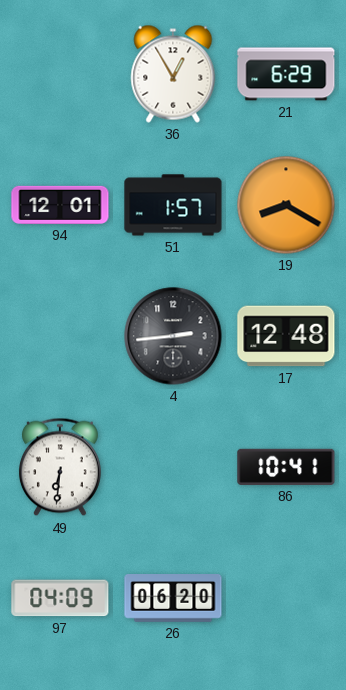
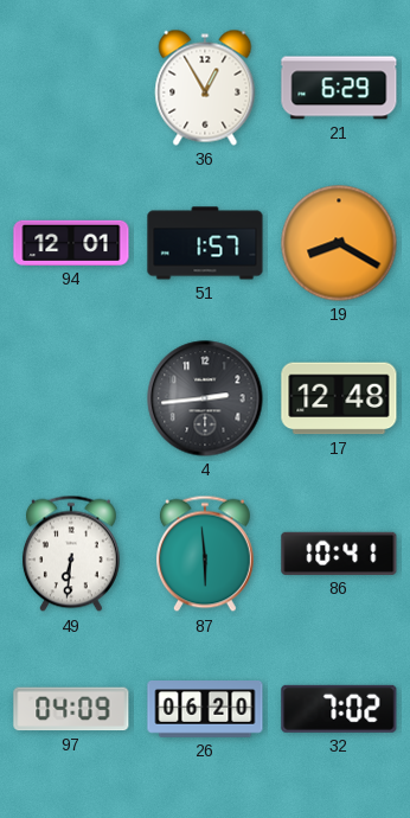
87: none -> 5:59 (205, 554)
32: none -> 7:02 (339, 709)
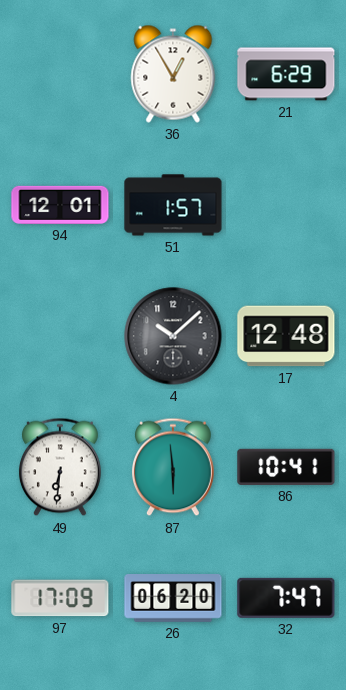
19: 8:20 -> none (339, 243)
4: 2:44 -> 10:08 (173, 336)
97: 04:09 -> 17:09 (60, 598)
32: 7:02 -> 7:47 (286, 598)
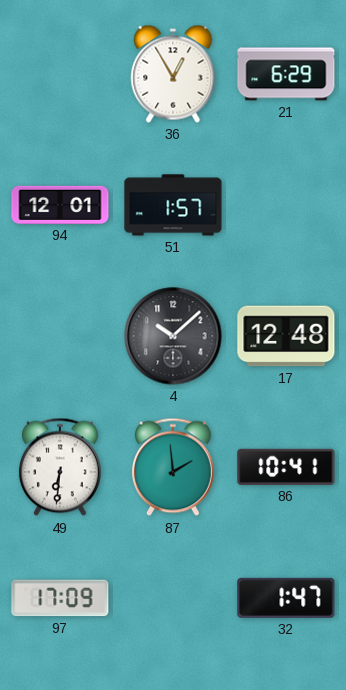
87: 5:59 -> 1:59 (173, 467)
26: 06:20 -> none (173, 598)
32: 7:47 -> 1:47 (286, 598)
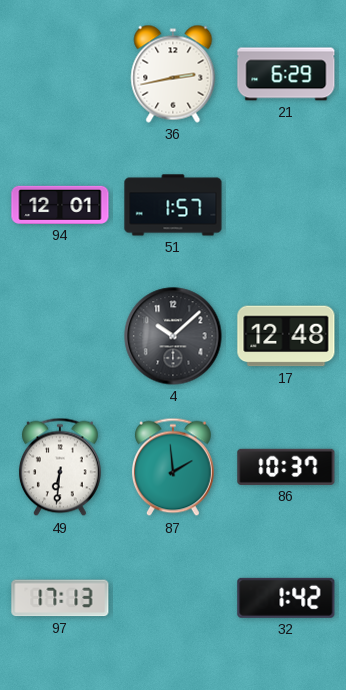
36: 12:55 -> 2:43 (173, 74)
86: 10:41 -> 10:37 (286, 467)
97: 17:09 -> 17:13 (60, 598)
32: 1:47 -> 1:42 (286, 598)
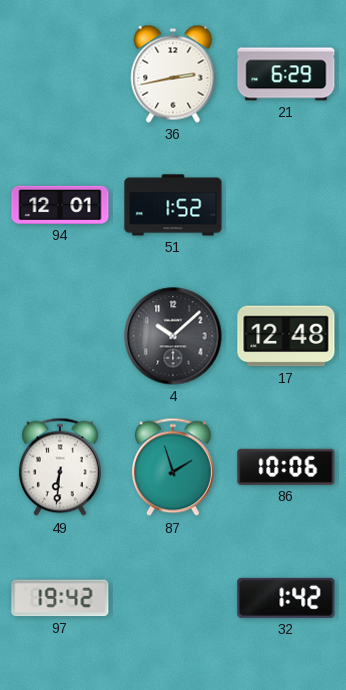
51: 1:57 -> 1:52 (173, 205)
87: 1:59 -> 1:57 (173, 467)
86: 10:37 -> 10:06 (286, 467)
97: 17:13 -> 19:42 (60, 598)
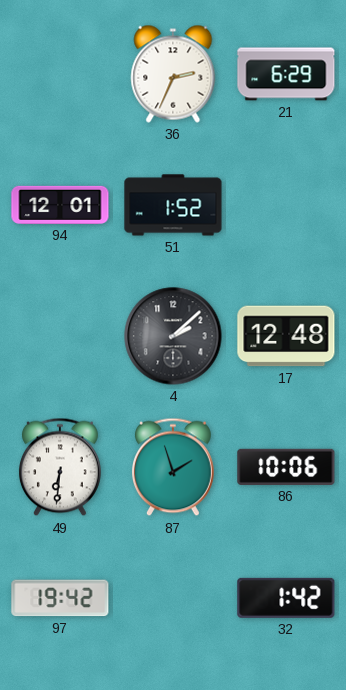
36: 2:43 -> 2:34 (173, 74)
4: 10:08 -> 2:08 (173, 336)
